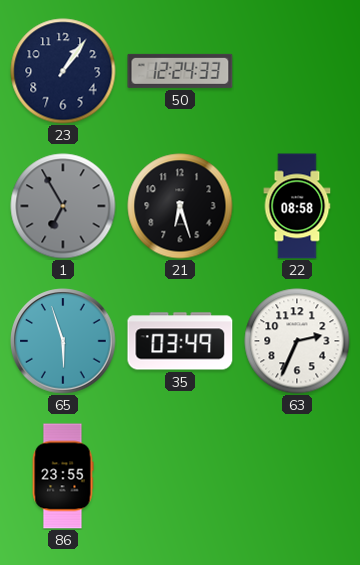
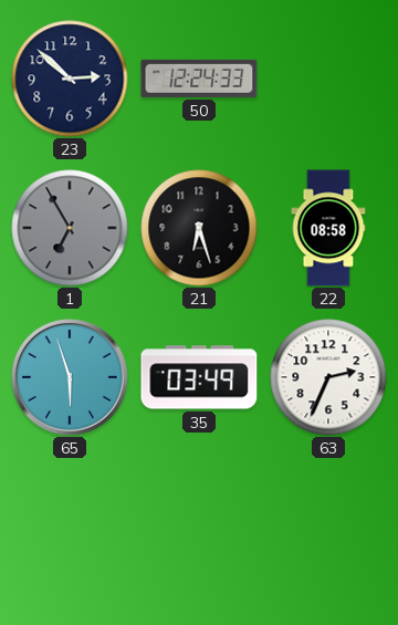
23: 1:06 -> 2:52 (70, 79)
86: 23:55 -> none (63, 476)
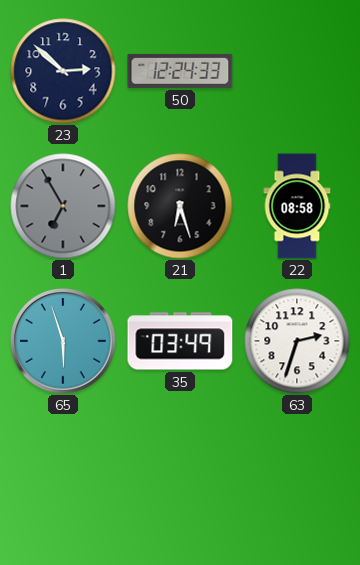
63: 2:34 -> 2:33 (297, 341)
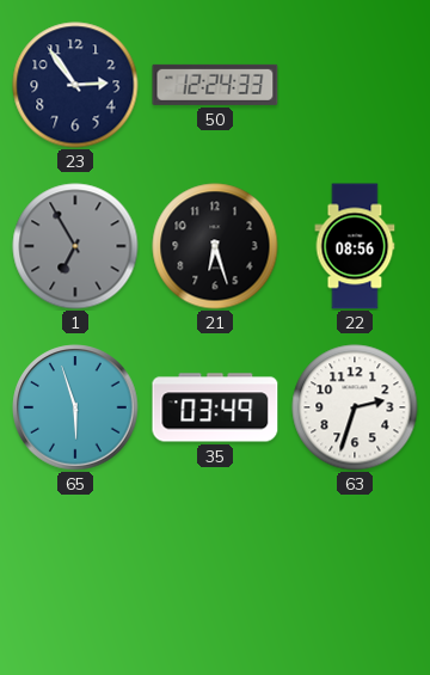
23: 2:52 -> 2:54 (75, 85)
22: 08:58 -> 08:56 (355, 246)
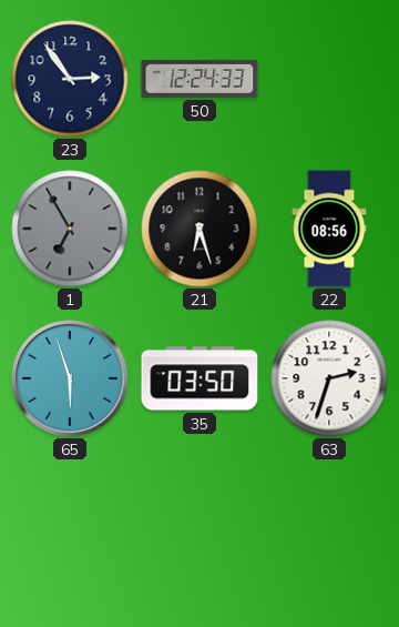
35: 03:49 -> 03:50 (199, 378)
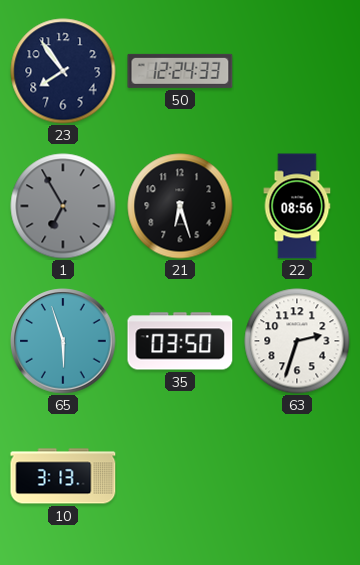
23: 2:54 -> 7:54 (63, 71)
10: none -> 3:13 (63, 476)
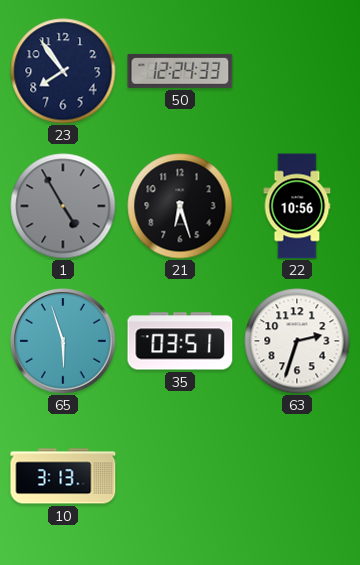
1: 6:55 -> 4:55 (63, 206)
22: 08:56 -> 10:56 (297, 206)
35: 03:50 -> 03:51 (180, 341)
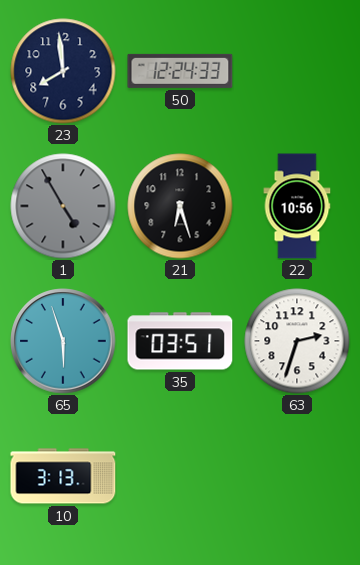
23: 7:54 -> 7:59 (63, 71)
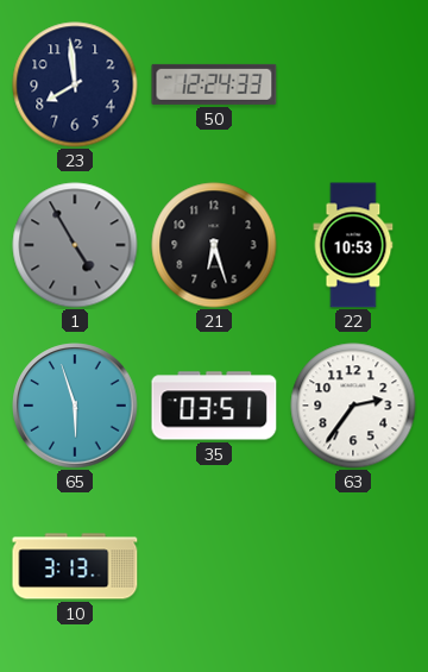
22: 10:56 -> 10:53 (353, 245)
63: 2:33 -> 2:36 (353, 406)
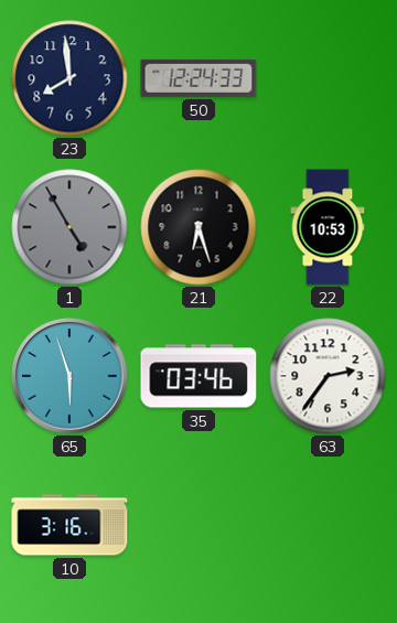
35: 03:51 -> 03:46 (198, 376)
10: 3:13 -> 3:16 (69, 525)
